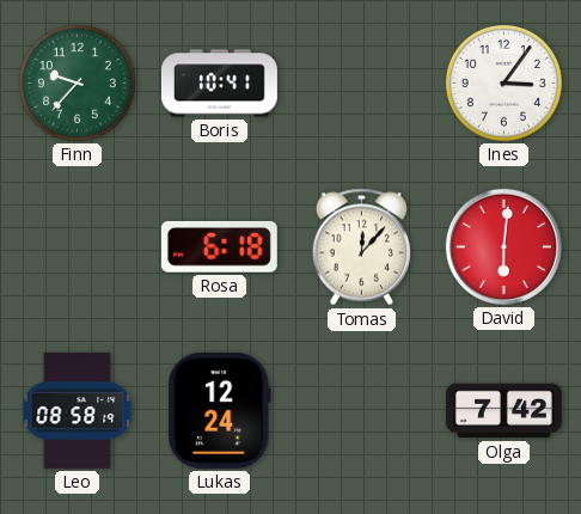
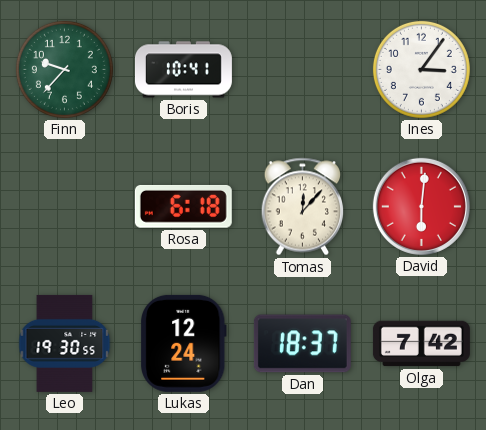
Leo: 08:58 -> 19:30 (65, 343)
Dan: none -> 18:37 (302, 344)
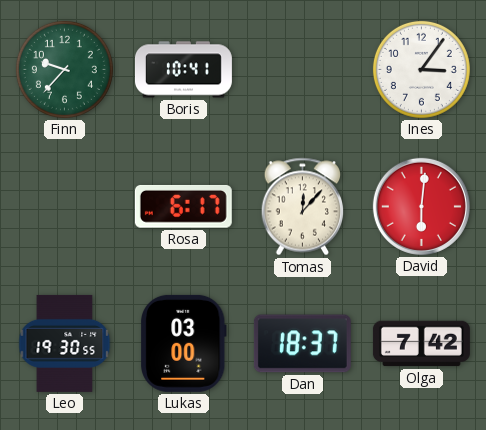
Rosa: 6:18 -> 6:17 (183, 206)
Lukas: 12:24 -> 03:00 (184, 343)
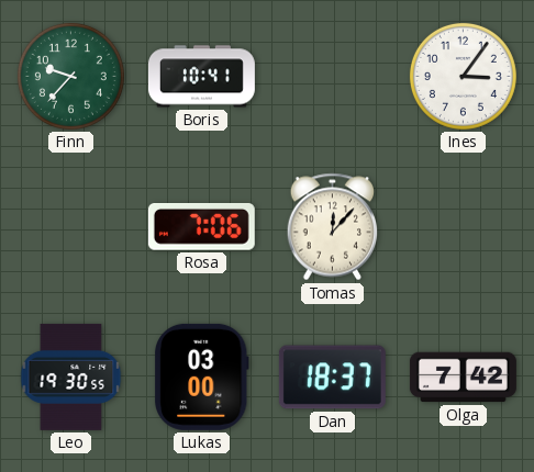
Rosa: 6:17 -> 7:06 (201, 226)
David: 6:01 -> none (421, 206)
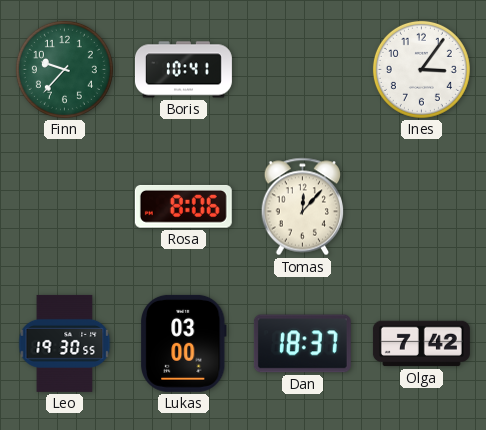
Rosa: 7:06 -> 8:06 (183, 206)
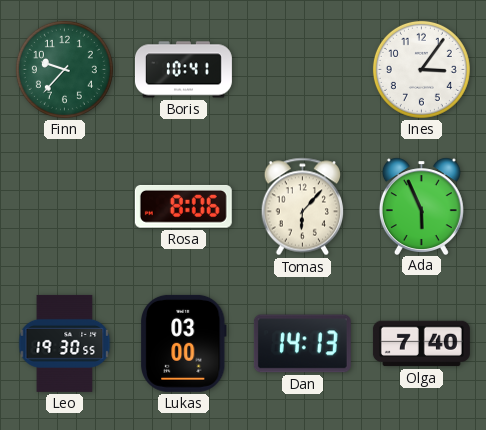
Tomas: 12:07 -> 6:07 (303, 207)
Ada: none -> 5:56 (421, 206)
Dan: 18:37 -> 14:13 (302, 344)
Olga: 7:42 -> 7:40 (421, 344)
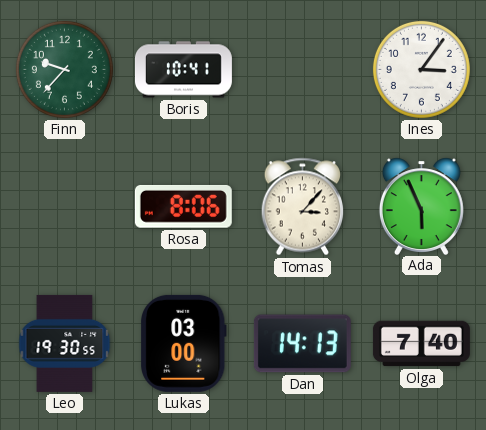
Tomas: 6:07 -> 3:07 (303, 207)
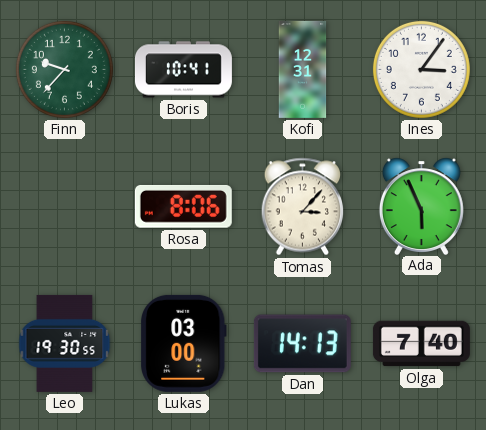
Kofi: none -> 12:31 (303, 69)
